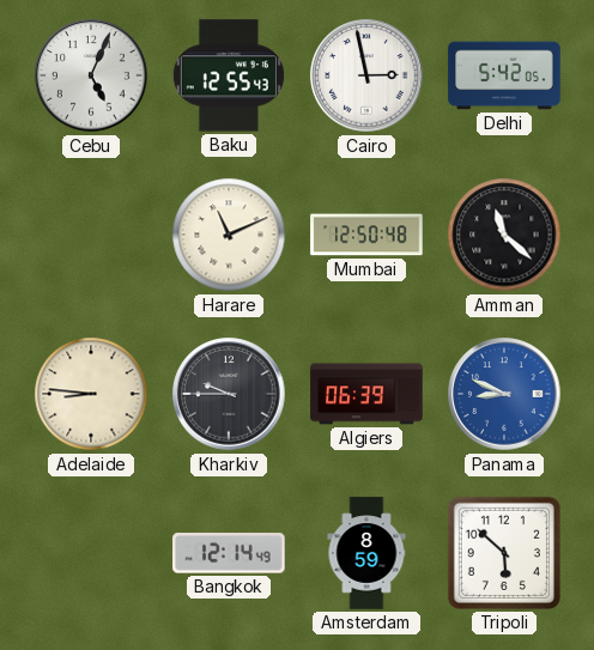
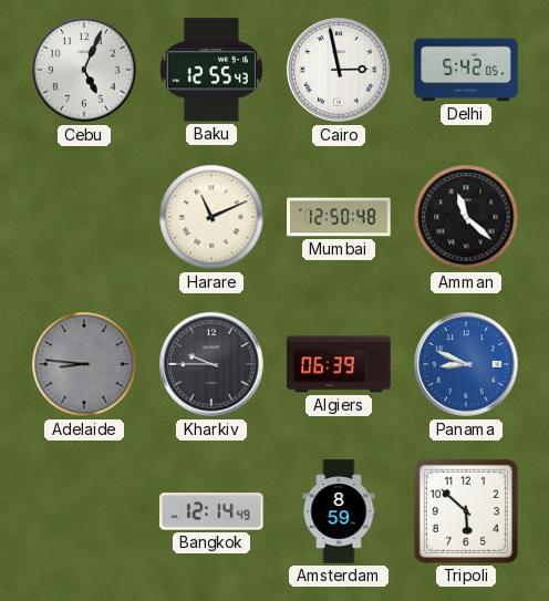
Adelaide dial: cream -> grey (84, 364)
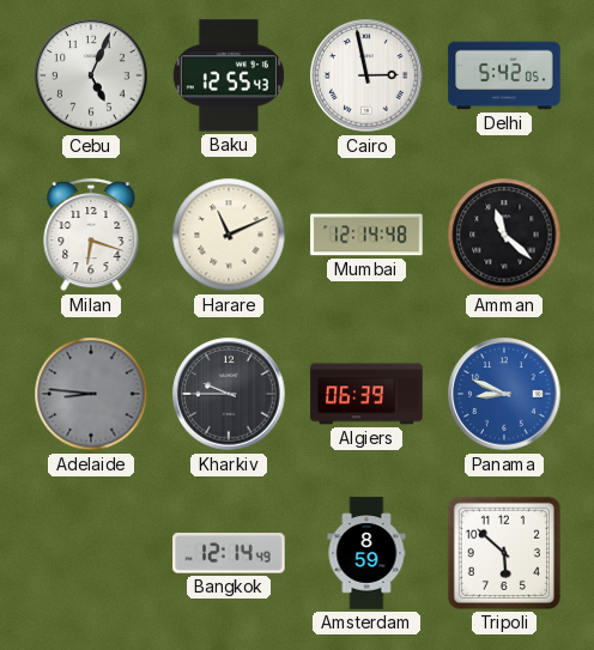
Milan: none -> 6:18 (91, 235)
Mumbai: 12:50 -> 12:14 (366, 235)
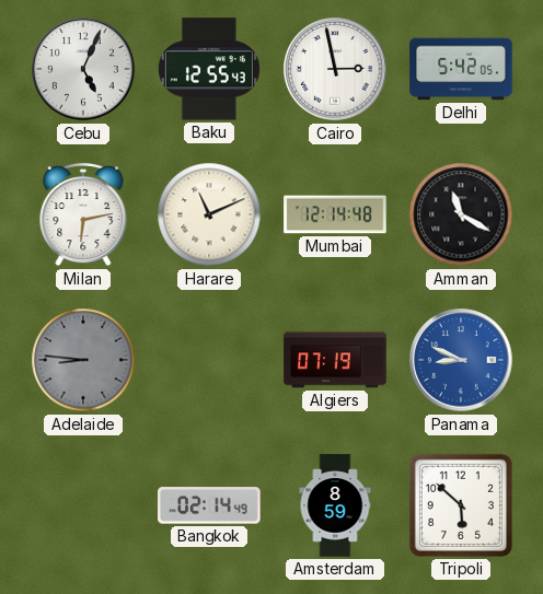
Milan: 6:18 -> 6:13 (83, 214)
Amman: 11:22 -> 11:20 (461, 214)
Kharkiv: 9:45 -> none (229, 394)
Algiers: 06:39 -> 07:19 (335, 360)
Bangkok: 12:14 -> 02:14 (209, 505)
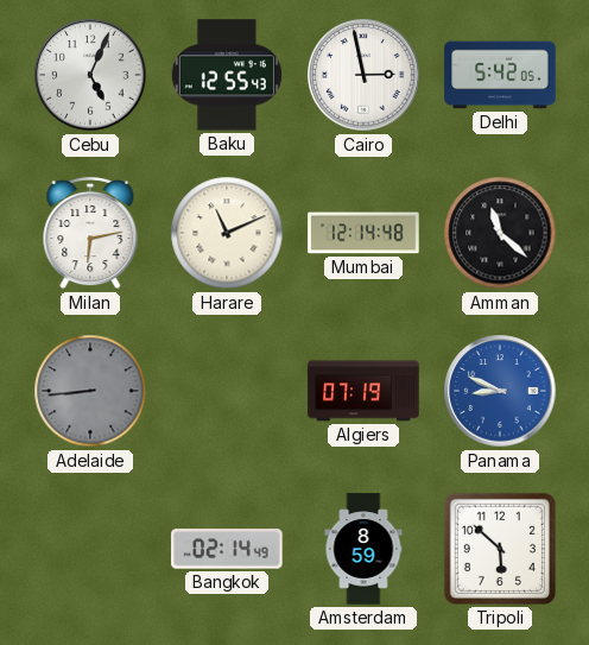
Amman: 11:20 -> 11:22 (500, 233)
Adelaide: 8:46 -> 8:44 (90, 391)
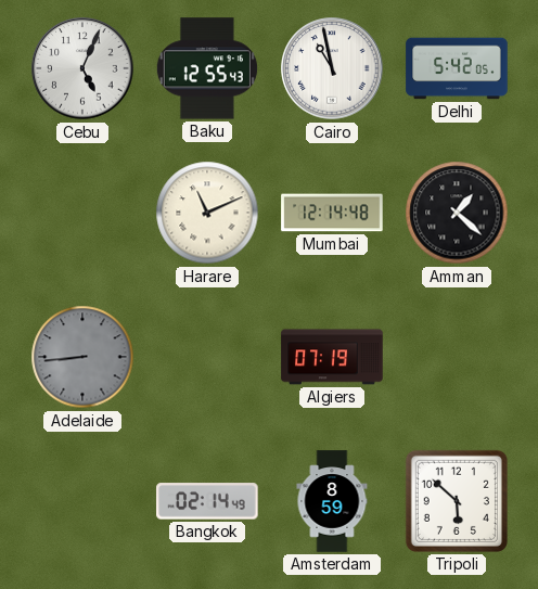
Cairo: 2:58 -> 10:58 (332, 68)
Milan: 6:13 -> none (90, 233)
Amman: 11:22 -> 1:22 (457, 213)
Panama: 8:49 -> none (500, 391)
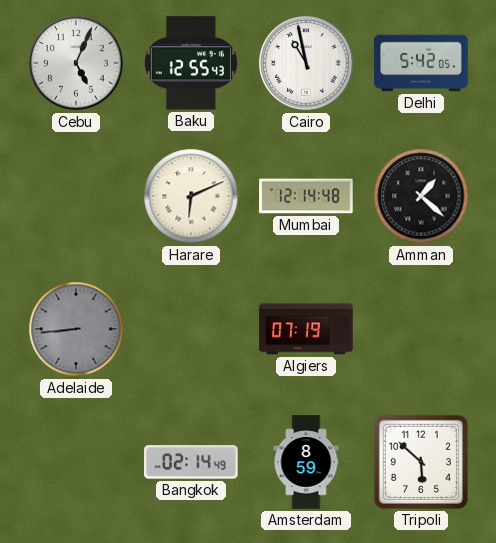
Harare: 11:11 -> 6:11 (191, 196)
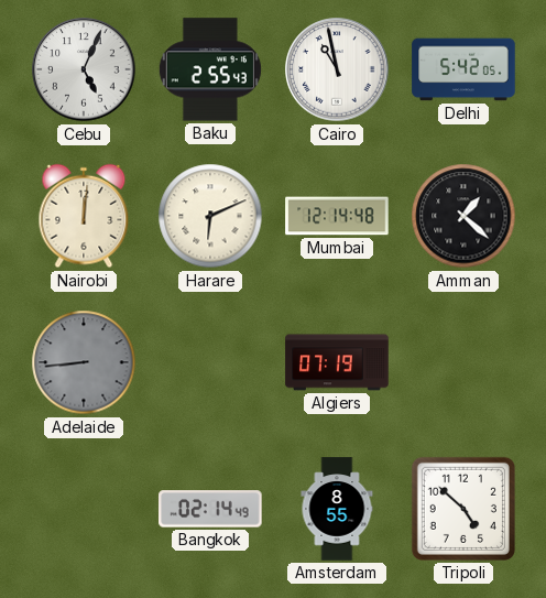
Baku: 12:55 -> 2:55 (210, 69)
Nairobi: none -> 12:01 (84, 216)
Amsterdam: 8:59 -> 8:55 (337, 509)
Tripoli: 5:52 -> 4:52 (463, 509)
